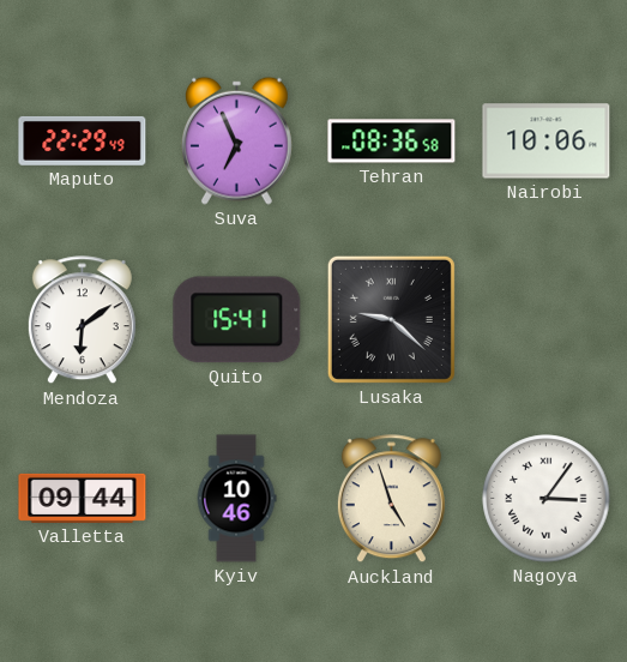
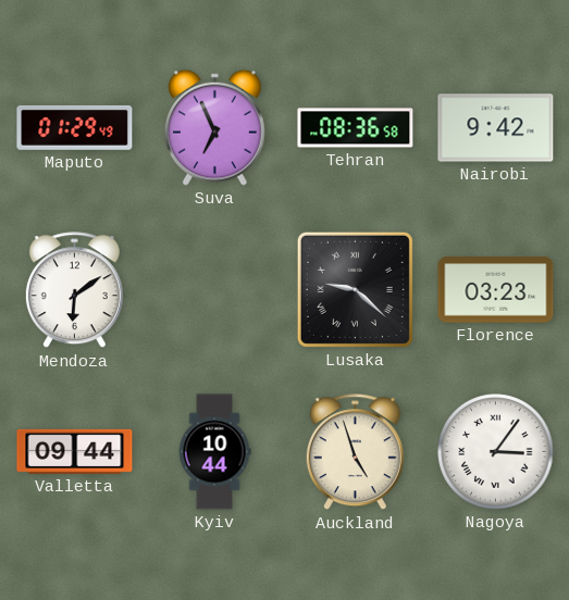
Maputo: 22:29 -> 01:29 (75, 127)
Nairobi: 10:06 -> 9:42 (496, 128)
Quito: 15:41 -> none (237, 320)
Florence: none -> 03:23 (496, 290)
Kyiv: 10:46 -> 10:44 (214, 452)
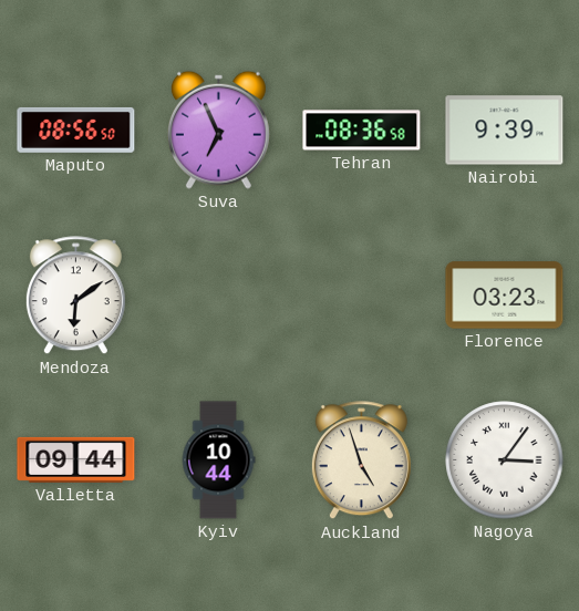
Maputo: 01:29 -> 08:56 (76, 130)
Nairobi: 9:42 -> 9:39 (505, 131)
Lusaka: 9:22 -> none (355, 289)
